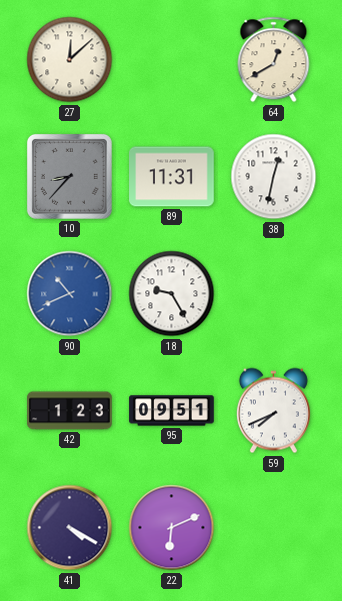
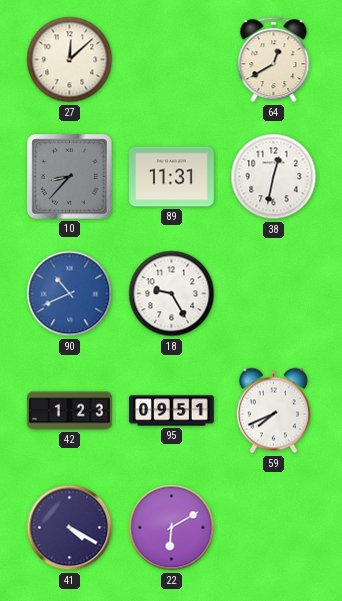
22: 6:11 -> 6:10 (172, 528)
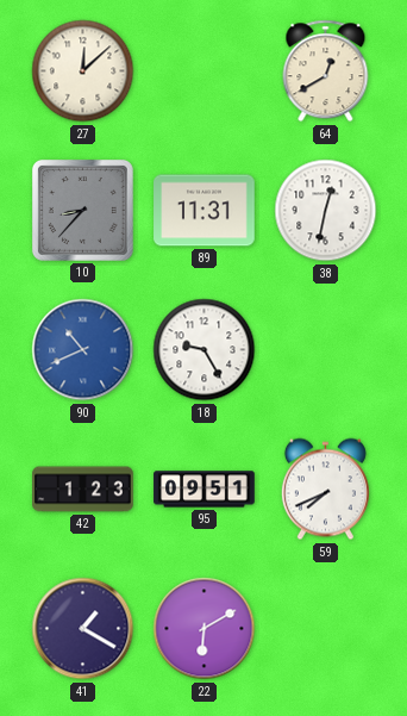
41: 4:20 -> 1:20 (83, 629)
